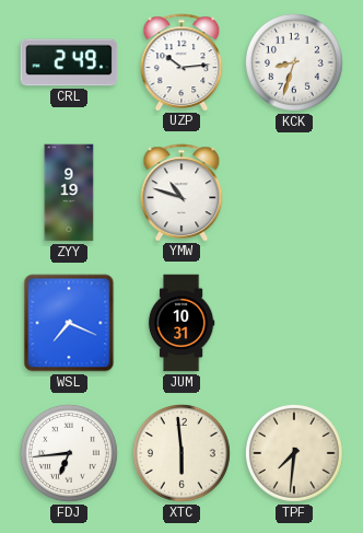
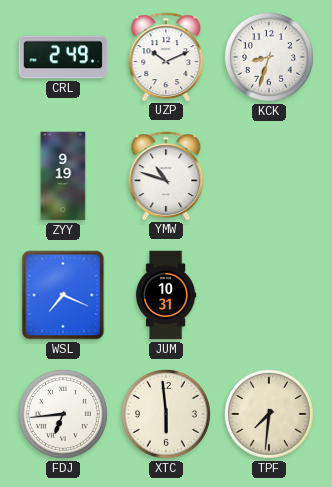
UZP: 10:14 -> 10:11 (166, 57)
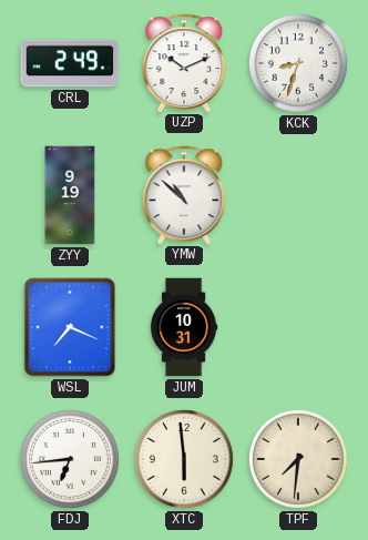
YMW: 10:48 -> 10:52 (184, 195)
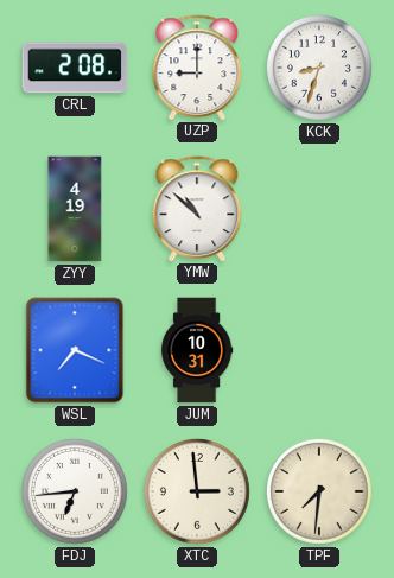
CRL: 2:49 -> 2:08 (75, 68)
UZP: 10:11 -> 9:00 (197, 68)
ZYY: 9:19 -> 4:19 (75, 209)
XTC: 5:59 -> 2:59 (197, 491)
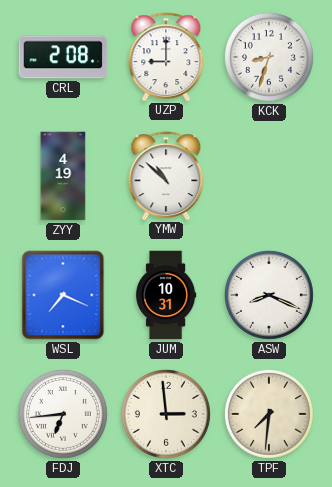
ASW: none -> 8:19 (269, 295)
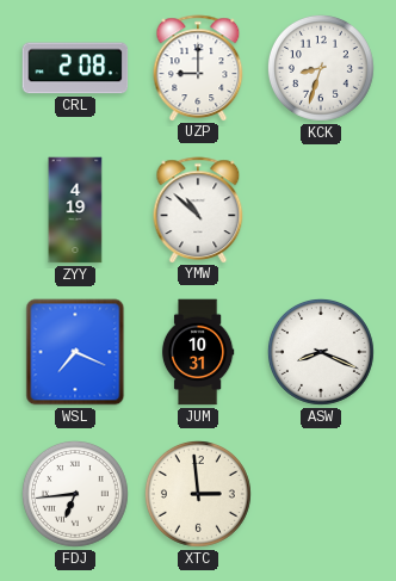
TPF: 7:31 -> none (269, 414)
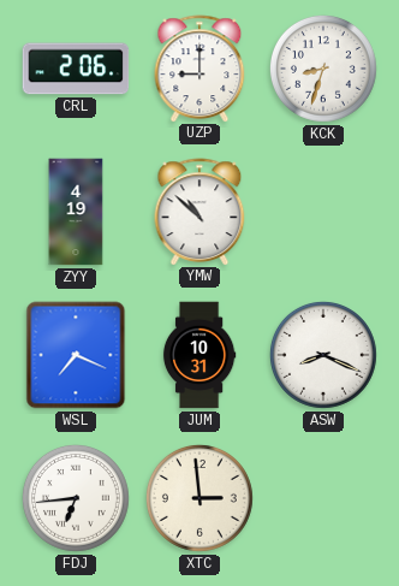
CRL: 2:08 -> 2:06 (76, 69)
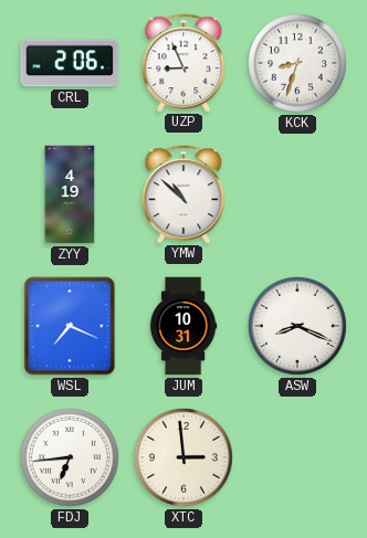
UZP: 9:00 -> 8:56 (183, 63)
